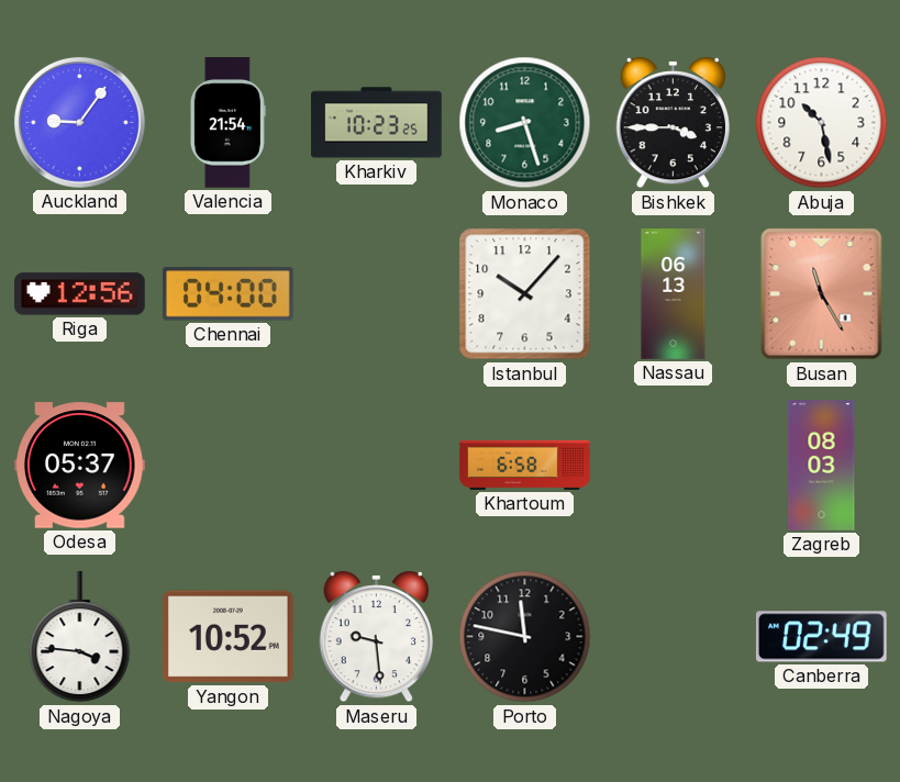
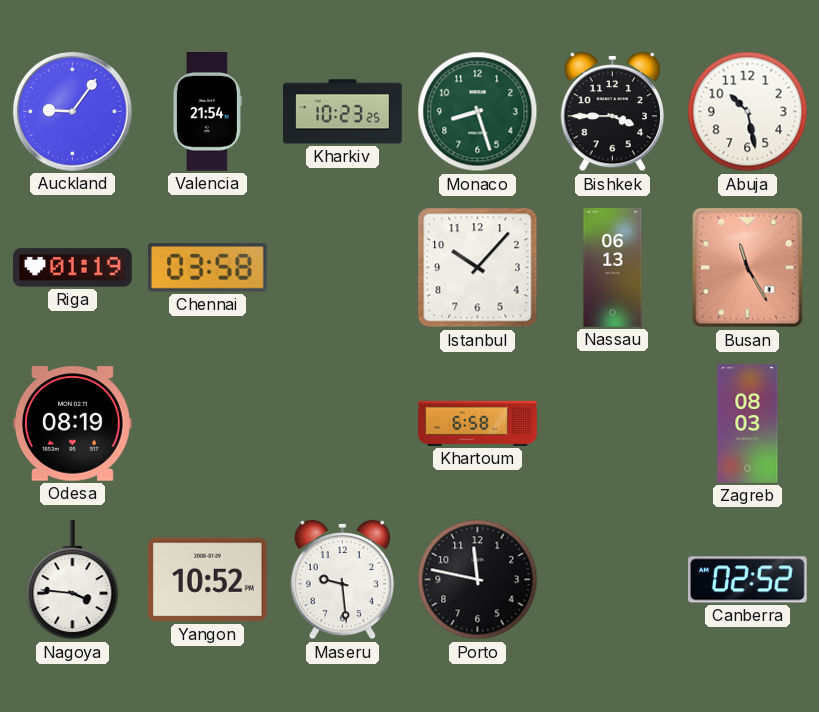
Riga: 12:56 -> 01:19 (73, 268)
Chennai: 04:00 -> 03:58 (207, 268)
Odesa: 05:37 -> 08:19 (73, 424)
Canberra: 02:49 -> 02:52 (747, 580)
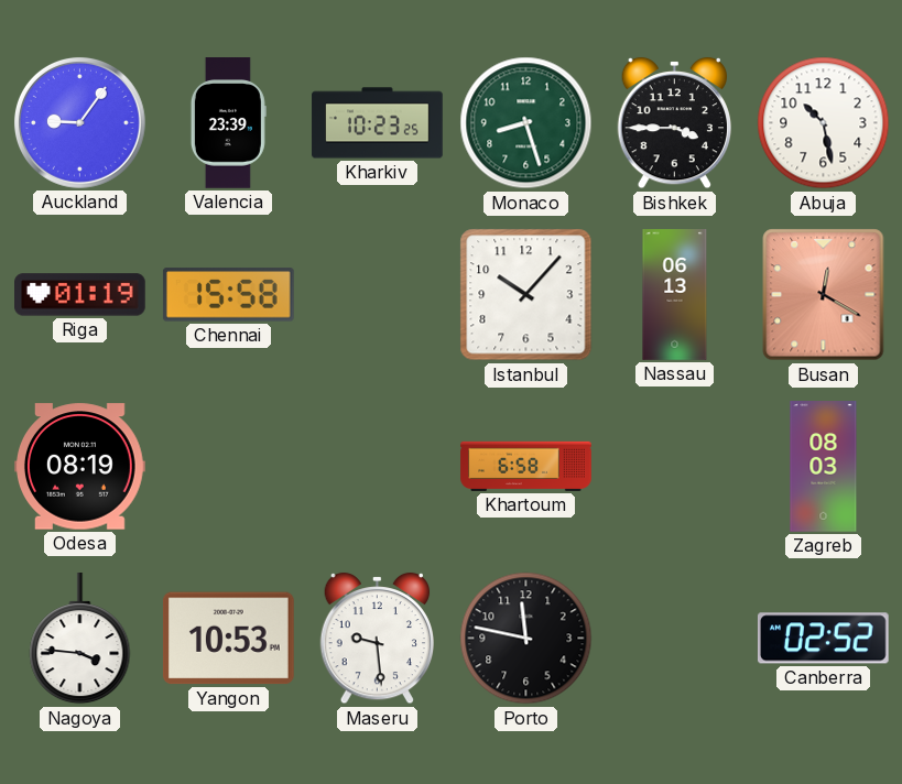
Valencia: 21:54 -> 23:39 (228, 123)
Chennai: 03:58 -> 15:58 (228, 295)
Busan: 11:25 -> 12:20 (824, 295)
Yangon: 10:52 -> 10:53 (228, 639)
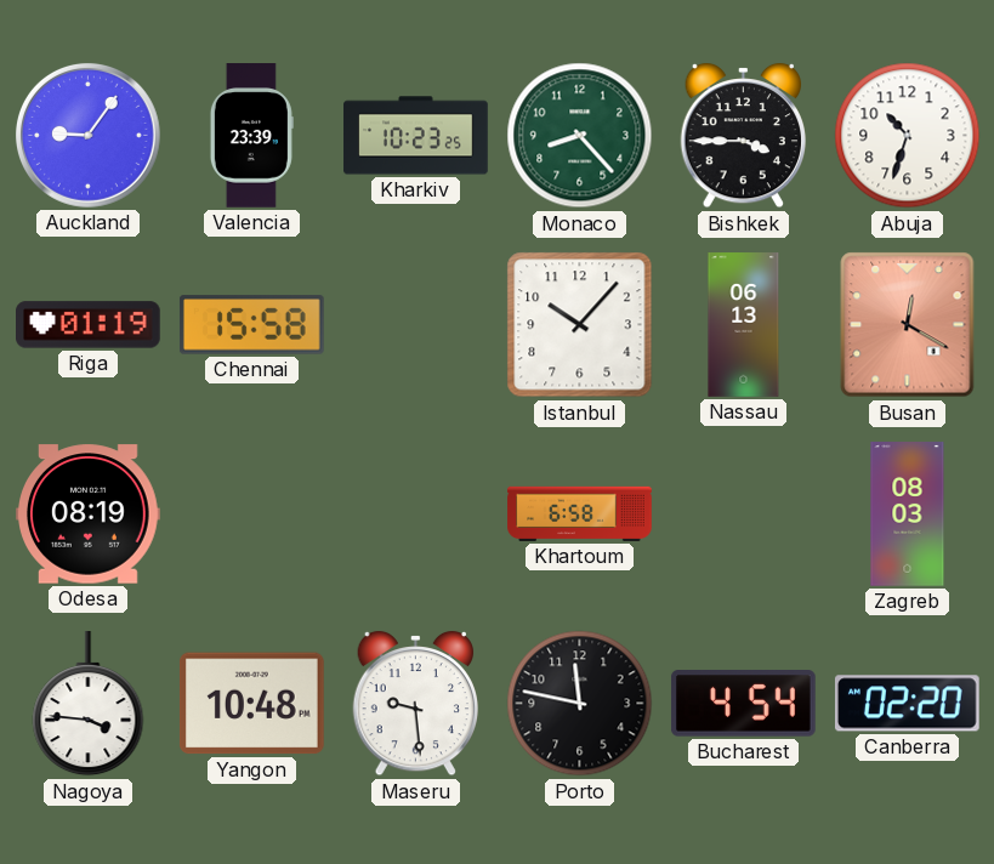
Monaco: 8:27 -> 8:23 (580, 136)
Abuja: 10:28 -> 10:33 (908, 136)
Yangon: 10:53 -> 10:48 (251, 704)
Bucharest: none -> 4:54 (743, 704)
Canberra: 02:52 -> 02:20 (907, 704)
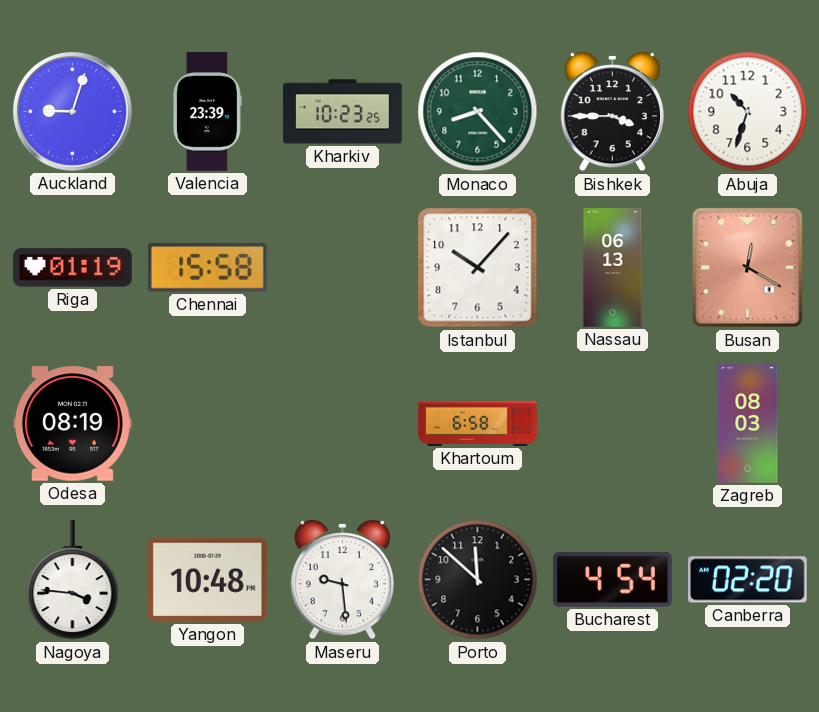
Auckland: 9:06 -> 9:03 (72, 111)
Porto: 11:47 -> 11:52 (478, 580)
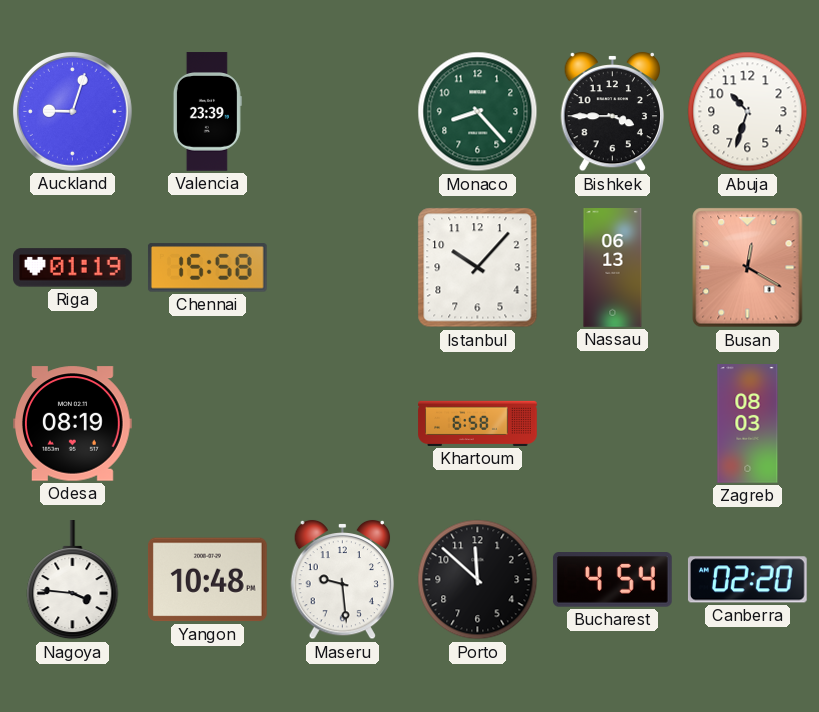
Kharkiv: 10:23 -> none (343, 112)
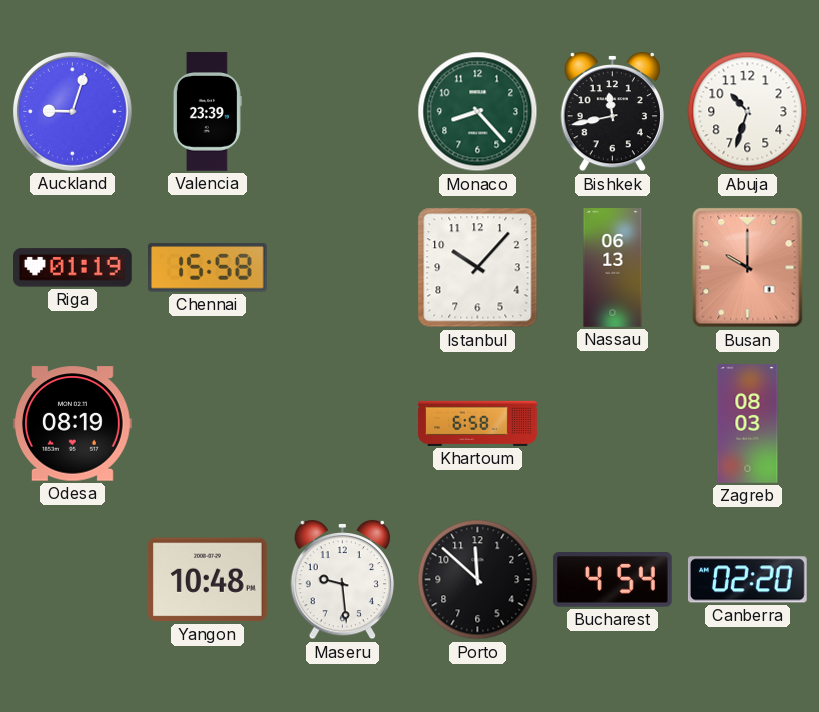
Bishkek: 3:45 -> 11:43 (612, 112)
Busan: 12:20 -> 10:00 (748, 268)
Nagoya: 3:46 -> none (73, 581)
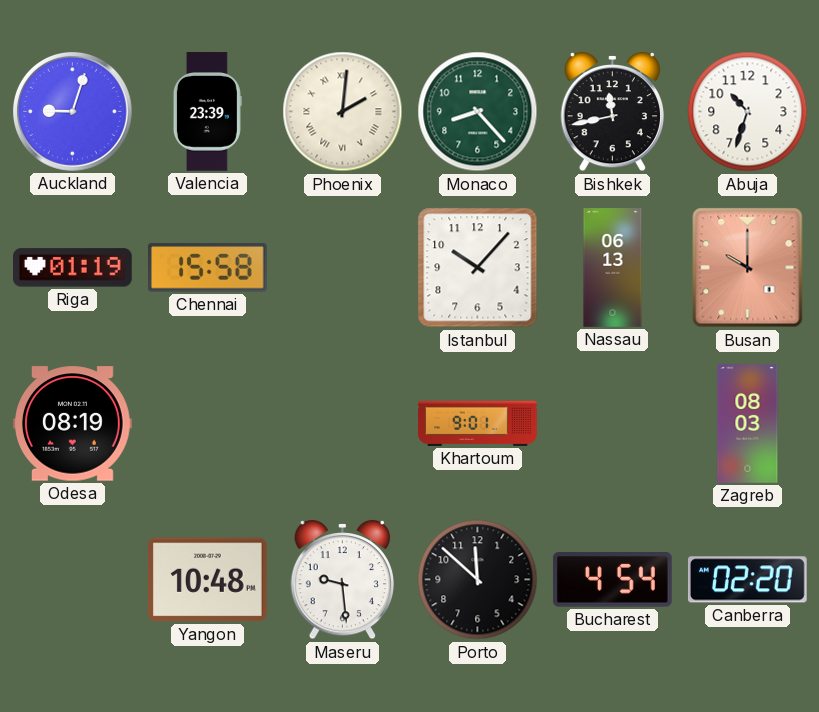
Phoenix: none -> 2:01 (343, 112)
Khartoum: 6:58 -> 9:01 (478, 423)
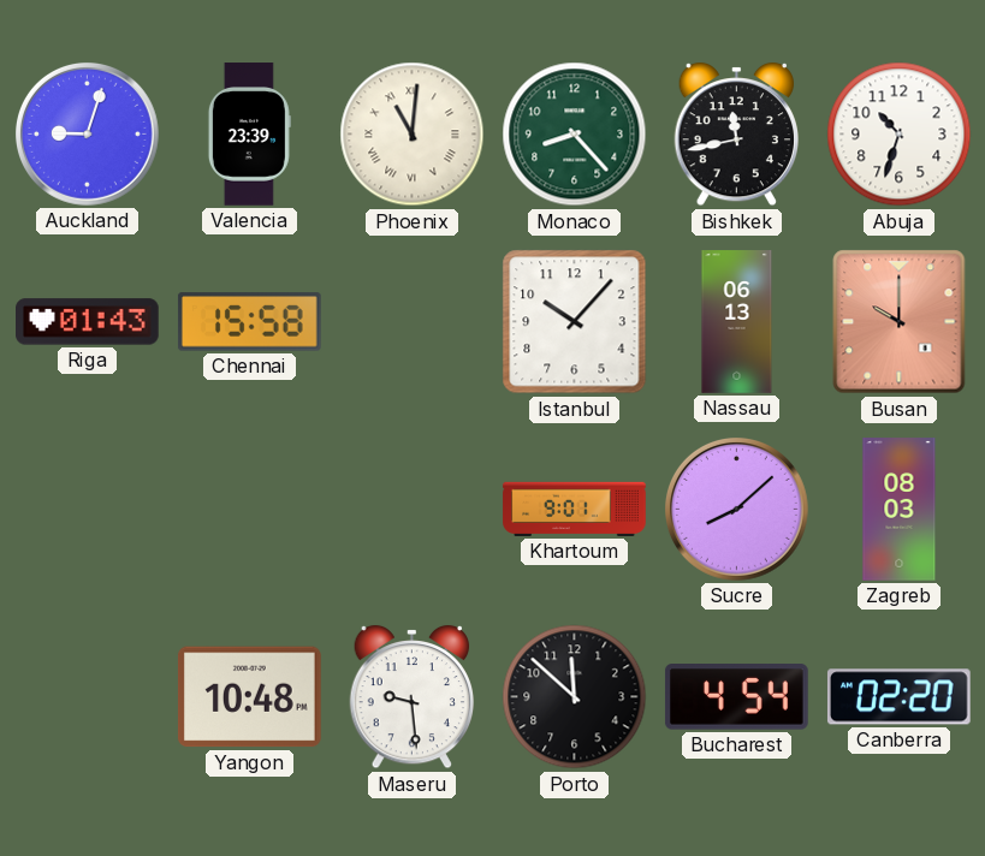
Phoenix: 2:01 -> 11:01 (413, 135)
Riga: 01:19 -> 01:43 (88, 322)
Odesa: 08:19 -> none (73, 424)
Sucre: none -> 8:08 (736, 509)
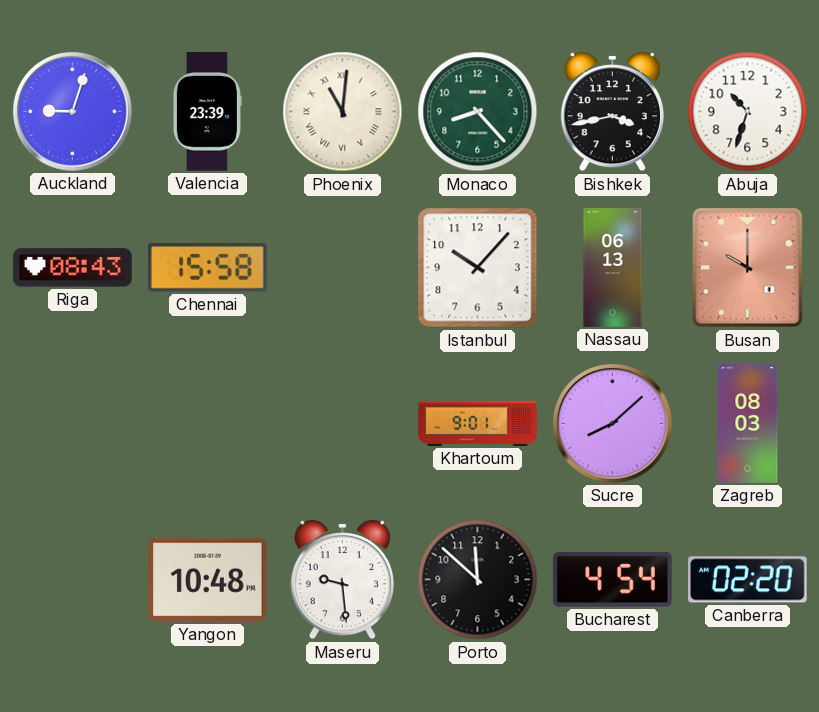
Bishkek: 11:43 -> 3:43 (612, 112)
Riga: 01:43 -> 08:43 (73, 268)
